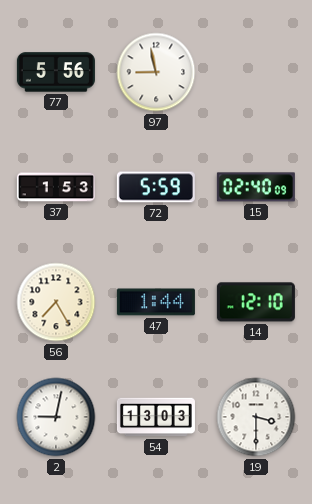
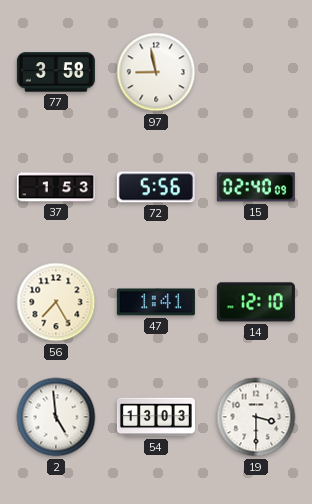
77: 5:56 -> 3:58 (56, 72)
72: 5:59 -> 5:56 (156, 187)
47: 1:44 -> 1:41 (156, 302)
2: 9:02 -> 4:59 (56, 417)
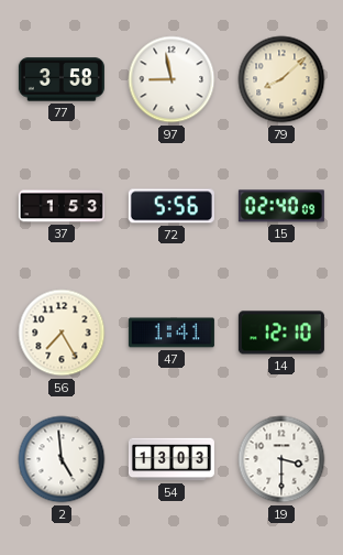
79: none -> 8:08 (281, 79)
